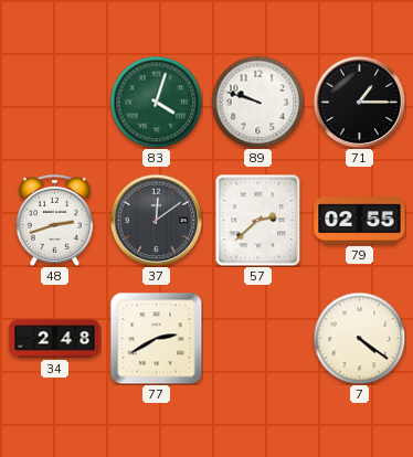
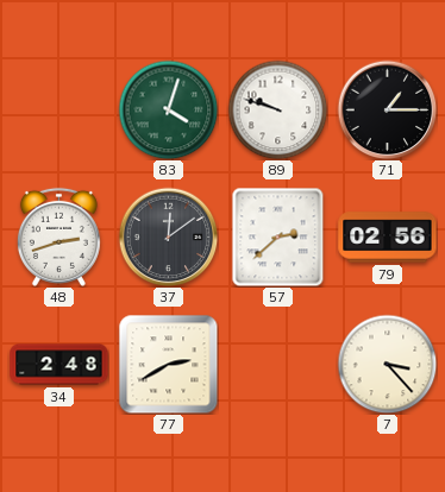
79: 02:55 -> 02:56 (388, 238)
7: 4:21 -> 3:23 (387, 364)
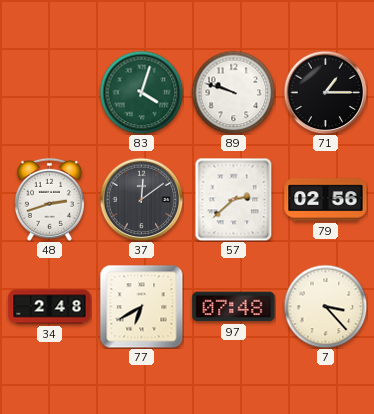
77: 2:40 -> 6:40 (141, 306)
97: none -> 07:48 (234, 307)
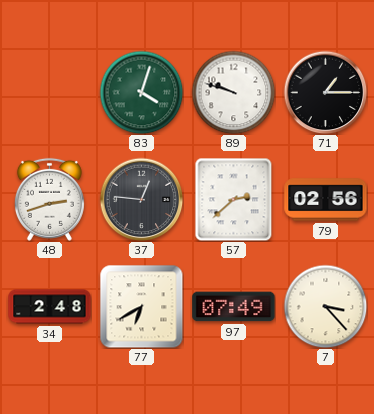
37: 12:09 -> 12:46 (141, 199)
97: 07:48 -> 07:49 (234, 307)
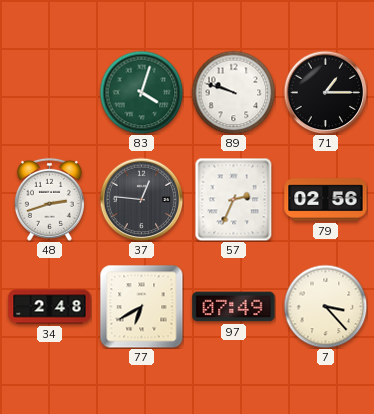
57: 2:38 -> 2:34 (234, 199)
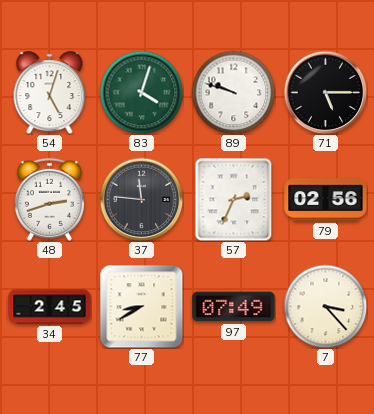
54: none -> 5:03 (50, 93)
71: 1:15 -> 5:15 (325, 92)
37: 12:46 -> 11:46 (141, 199)
34: 2:48 -> 2:45 (50, 307)
77: 6:40 -> 8:40 (141, 306)
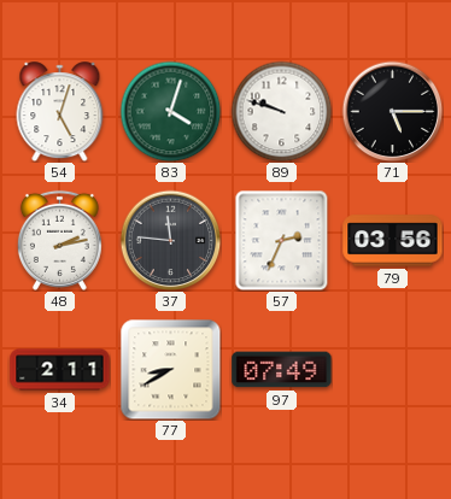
48: 2:42 -> 2:13 (59, 240)
79: 02:56 -> 03:56 (393, 241)
34: 2:45 -> 2:11 (60, 370)
7: 3:23 -> none (325, 306)
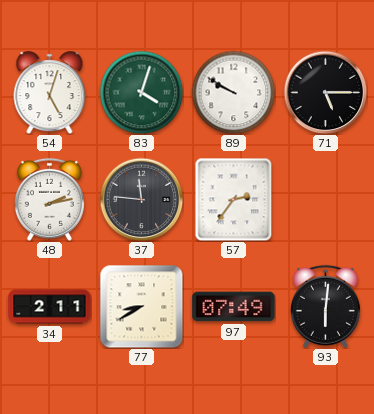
89: 9:48 -> 9:50 (233, 92)
57: 2:34 -> 2:36 (234, 199)
79: 03:56 -> none (393, 241)
93: none -> 6:01 (325, 306)
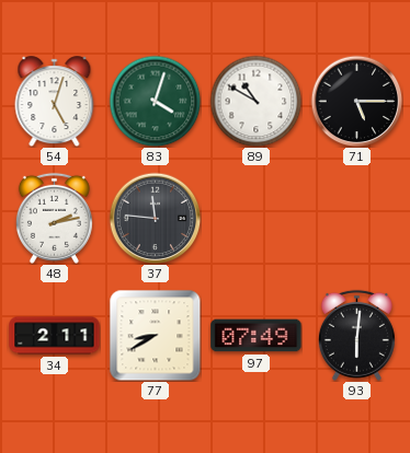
89: 9:50 -> 10:50 (255, 101)
57: 2:36 -> none (234, 199)
